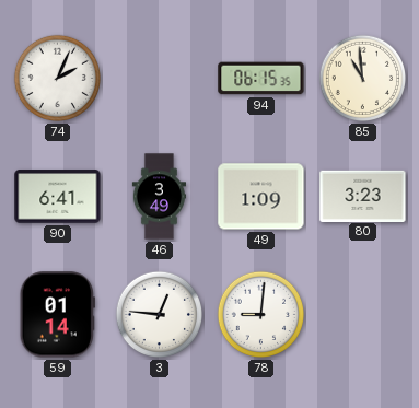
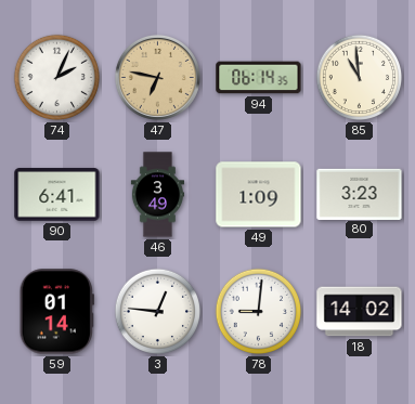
47: none -> 6:47 (157, 77)
94: 06:15 -> 06:14 (259, 78)
18: none -> 14:02 (360, 312)
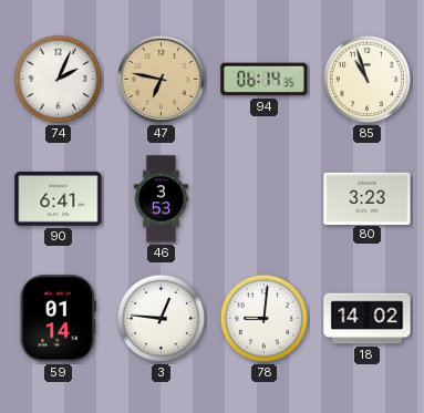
85: 10:59 -> 10:57 (368, 80)
46: 3:49 -> 3:53 (161, 199)
49: 1:09 -> none (259, 195)
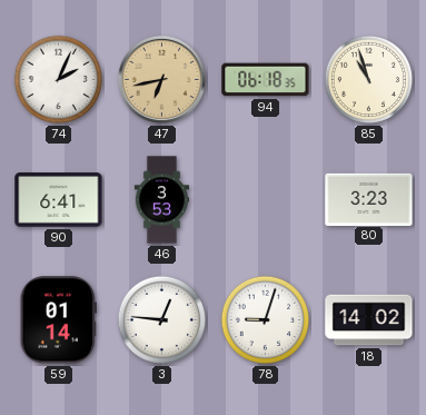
47: 6:47 -> 6:43 (161, 79)
94: 06:14 -> 06:18 (266, 80)
78: 9:01 -> 9:03 (266, 320)
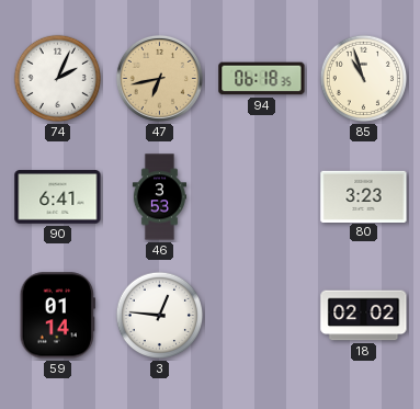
78: 9:03 -> none (266, 320)
18: 14:02 -> 02:02 (364, 316)
